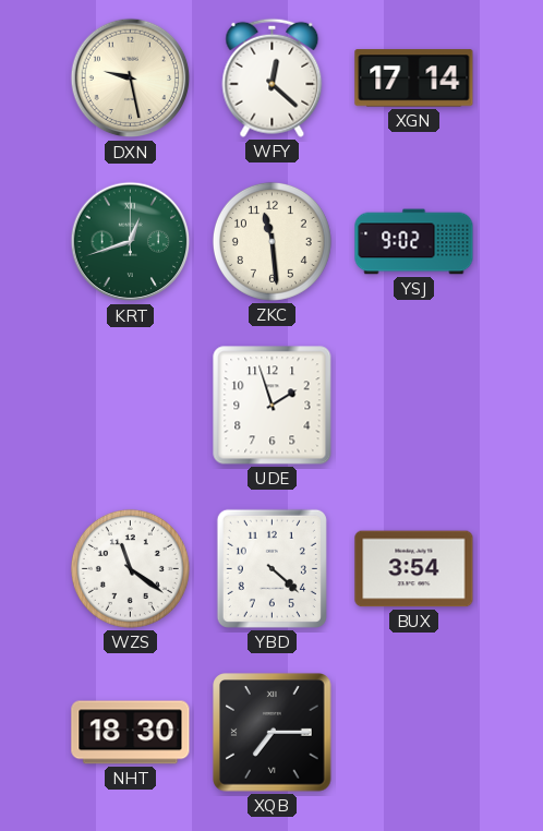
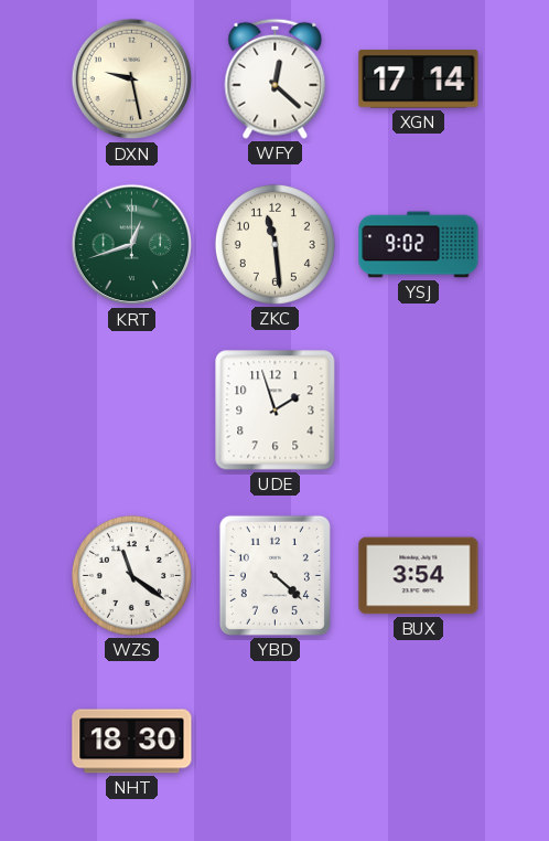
XQB: 7:15 -> none (273, 733)
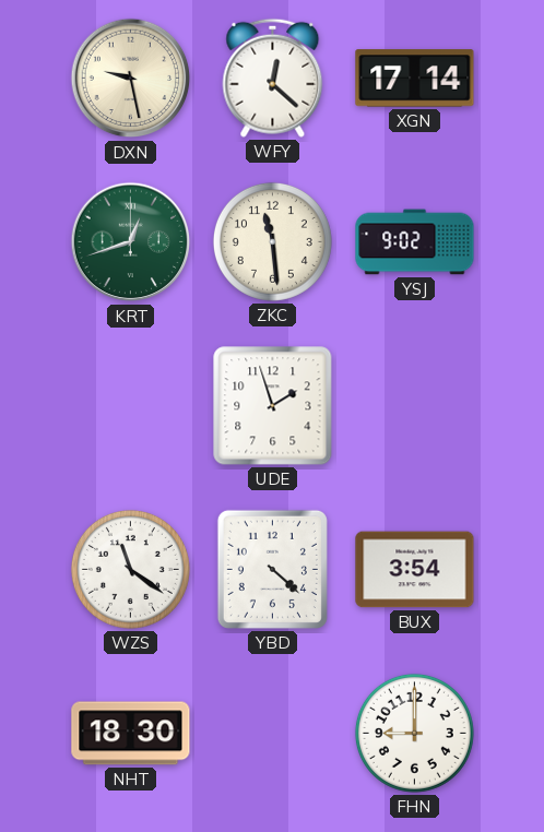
FHN: none -> 9:00 (414, 733)
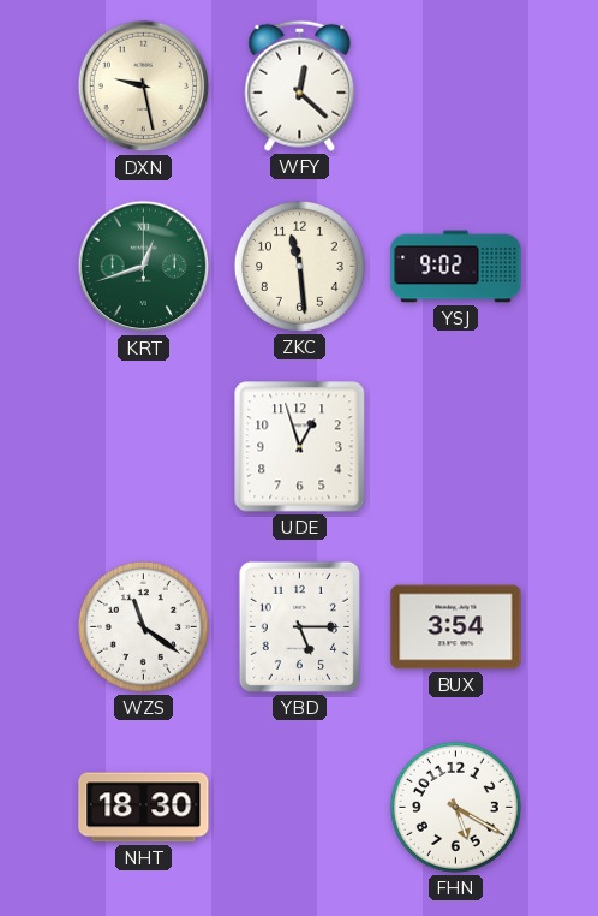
XGN: 17:14 -> none (415, 79)
UDE: 1:57 -> 12:57 (300, 447)
YBD: 4:22 -> 5:15 (299, 626)
FHN: 9:00 -> 5:20 (455, 807)
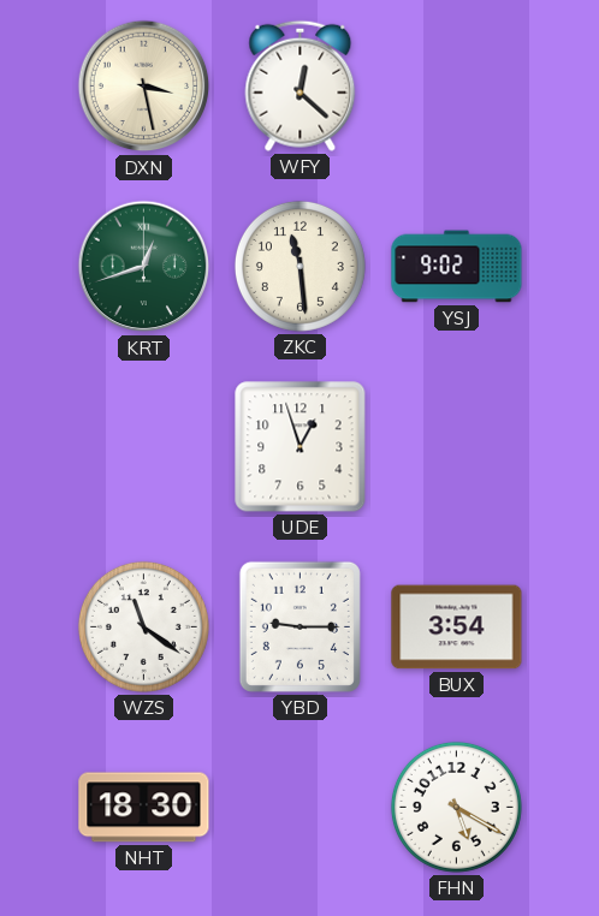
DXN: 9:28 -> 3:28 (144, 87)
YBD: 5:15 -> 9:15 (299, 626)
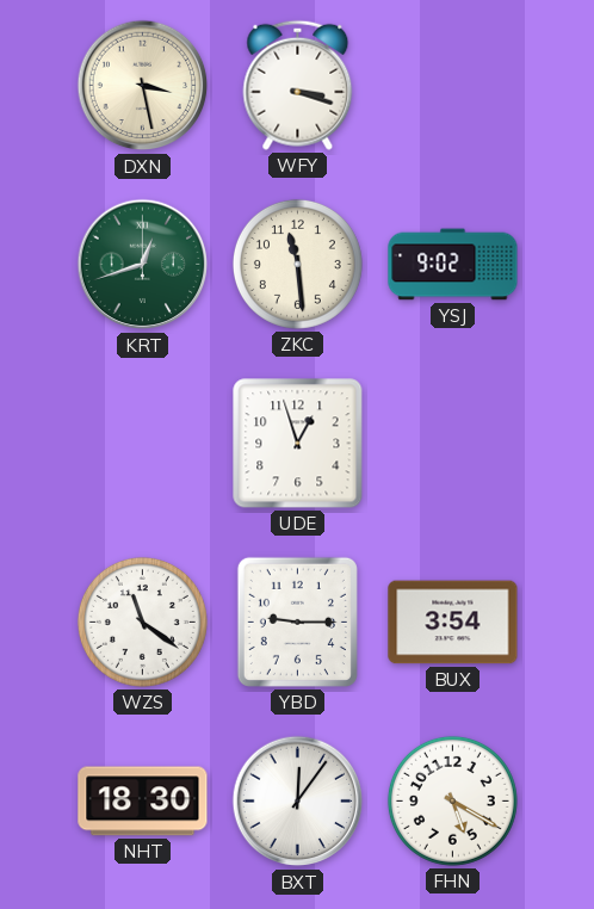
WFY: 12:22 -> 3:18 (298, 85)
BXT: none -> 12:06 (298, 802)
